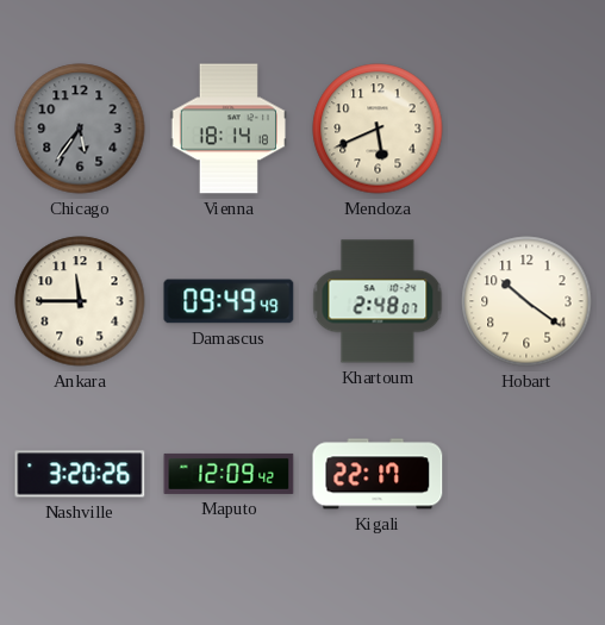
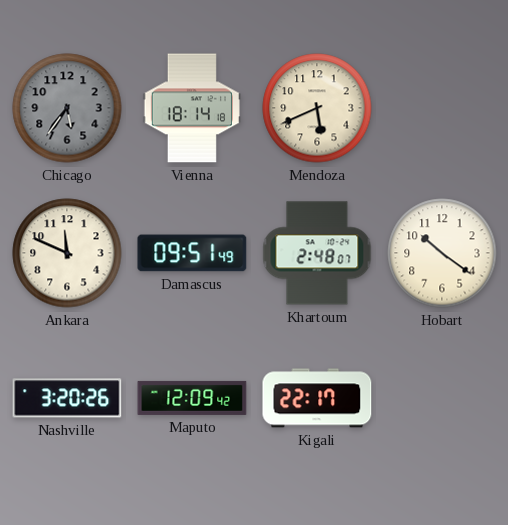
Ankara: 11:45 -> 11:49 (67, 253)
Damascus: 09:49 -> 09:51 (192, 253)
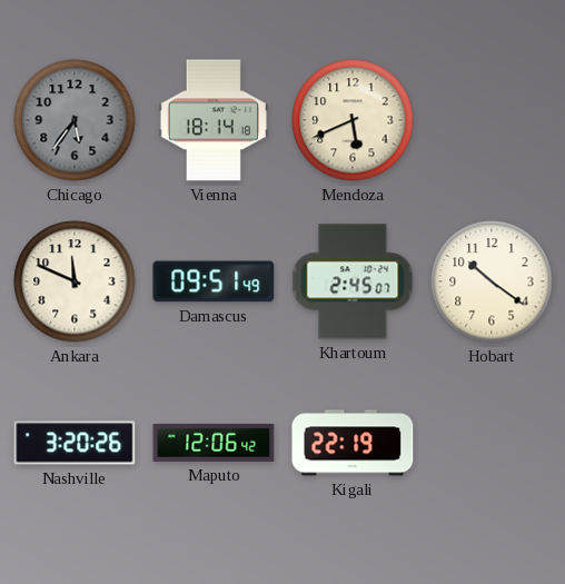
Khartoum: 2:48 -> 2:45 (353, 281)
Maputo: 12:09 -> 12:06 (214, 443)
Kigali: 22:17 -> 22:19 (353, 443)
